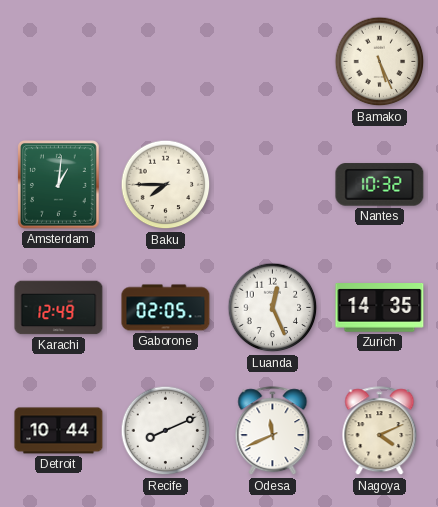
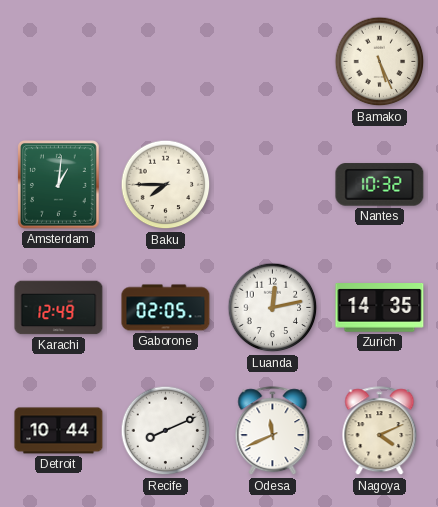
Luanda: 12:26 -> 12:13 (273, 308)
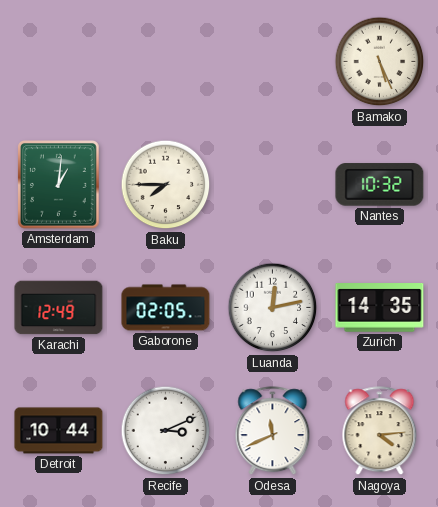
Recife: 8:11 -> 3:11 (166, 431)
Nagoya: 4:11 -> 4:14 (380, 431)
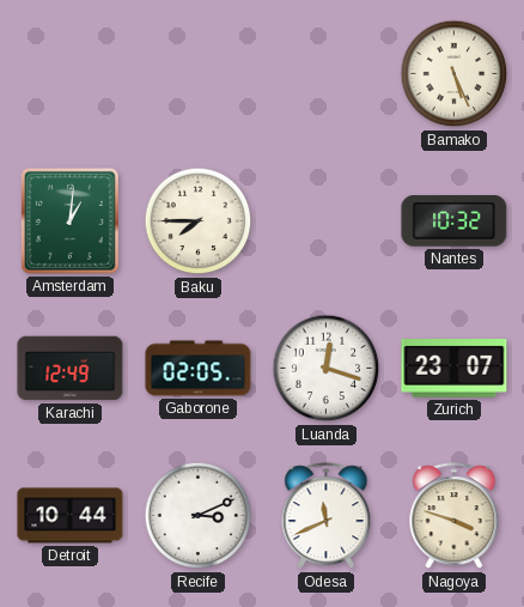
Luanda: 12:13 -> 12:18 (327, 369)
Zurich: 14:35 -> 23:07 (455, 369)
Nagoya: 4:14 -> 3:48 (455, 516)
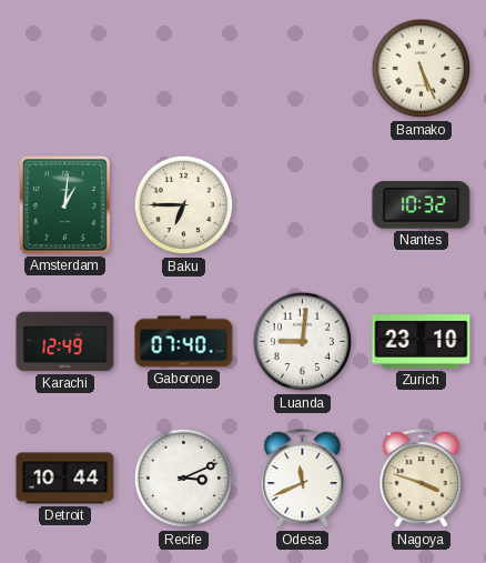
Baku: 7:45 -> 6:45 (184, 205)
Gaborone: 02:05 -> 07:40 (184, 342)
Luanda: 12:18 -> 9:01 (303, 342)
Zurich: 23:07 -> 23:10 (422, 342)
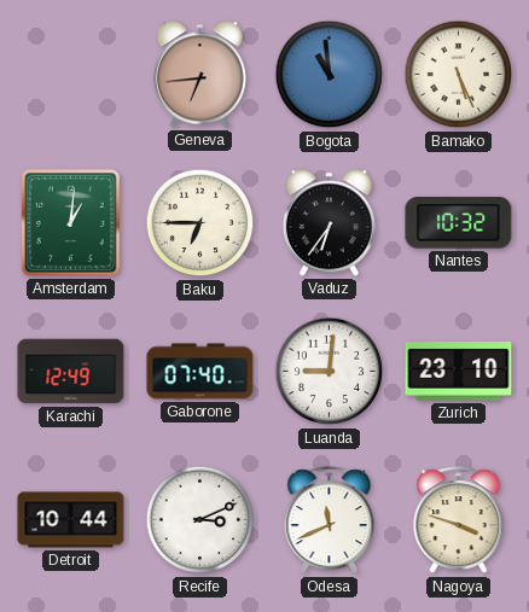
Geneva: none -> 6:44 (199, 75)
Bogota: none -> 10:59 (330, 75)
Vaduz: none -> 6:36 (329, 223)
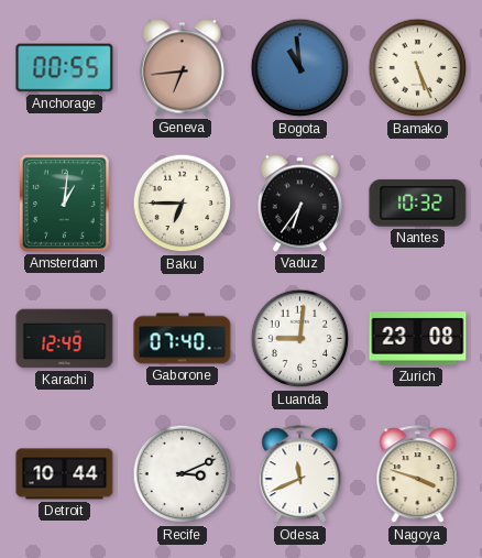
Anchorage: none -> 00:55 (65, 68)
Zurich: 23:10 -> 23:08 (418, 339)
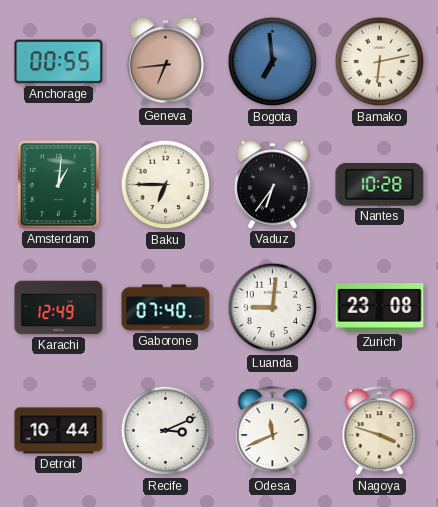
Bogota: 10:59 -> 6:59 (273, 62)
Bamako: 5:26 -> 6:13 (380, 62)
Nantes: 10:32 -> 10:28 (380, 185)
